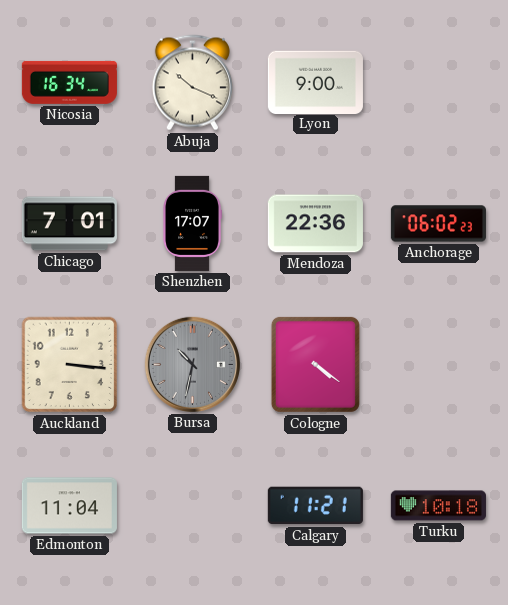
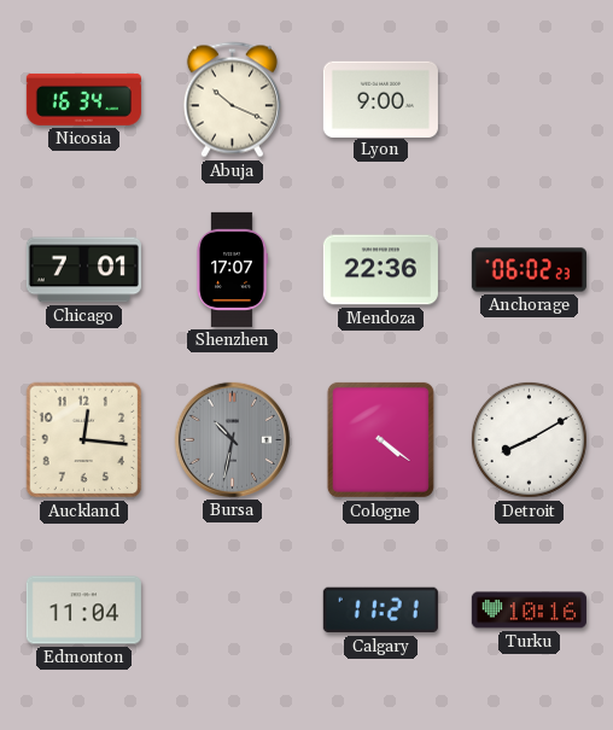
Auckland: 3:16 -> 12:16 (84, 440)
Detroit: none -> 8:10 (529, 439)
Turku: 10:18 -> 10:16 (529, 611)
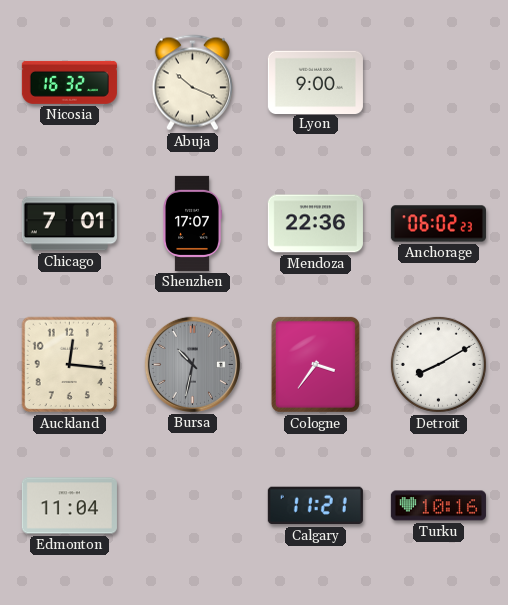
Nicosia: 16:34 -> 16:32 (69, 82)
Cologne: 4:21 -> 3:36 (315, 364)
